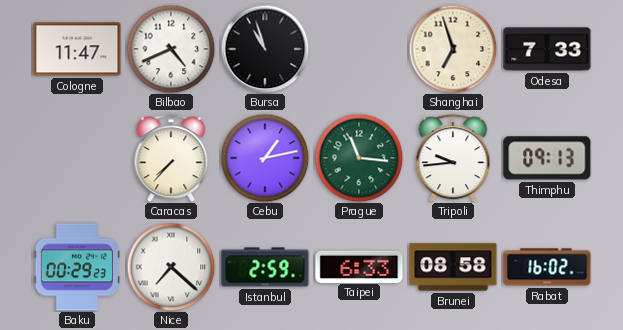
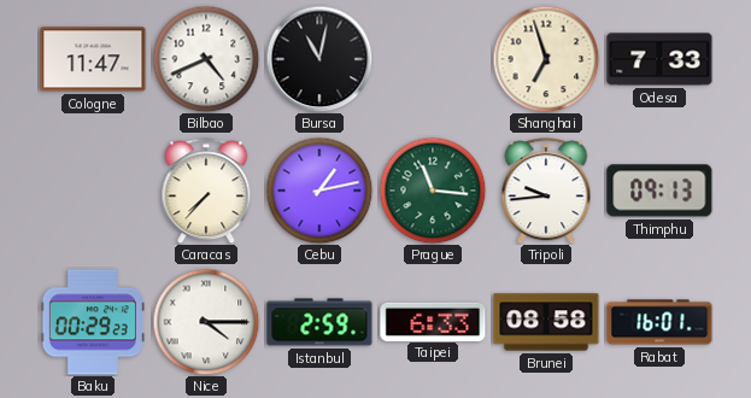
Bursa: 10:57 -> 11:02 (319, 59)
Nice: 7:22 -> 4:15 (206, 322)
Rabat: 16:02 -> 16:01 (659, 322)
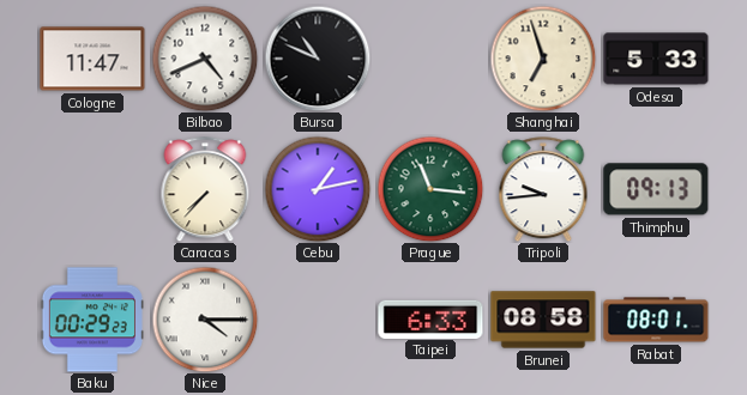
Bursa: 11:02 -> 10:49 (318, 59)
Odesa: 7:33 -> 5:33 (656, 59)
Istanbul: 2:59 -> none (319, 322)
Rabat: 16:01 -> 08:01 (656, 320)
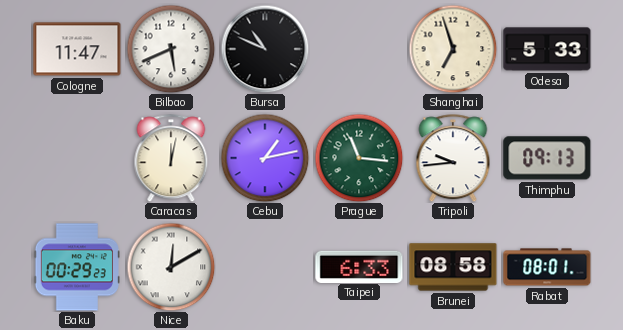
Bilbao: 4:41 -> 5:41 (171, 49)
Caracas: 7:37 -> 12:02 (171, 158)
Nice: 4:15 -> 12:10 (171, 267)
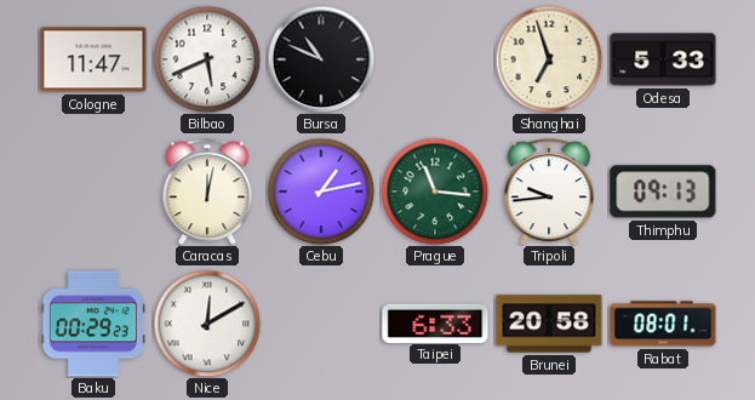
Brunei: 08:58 -> 20:58 (549, 324)
